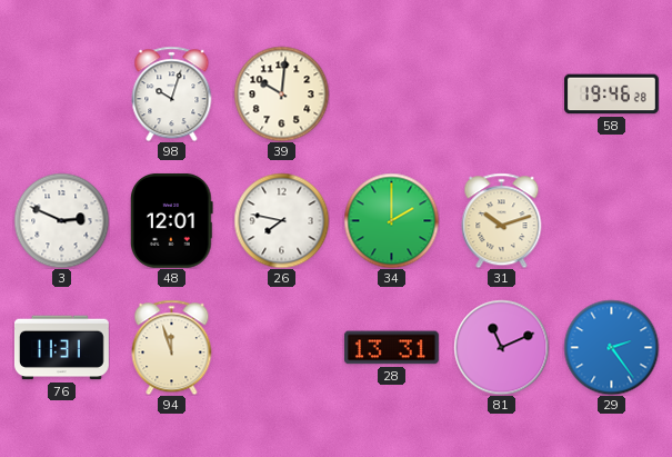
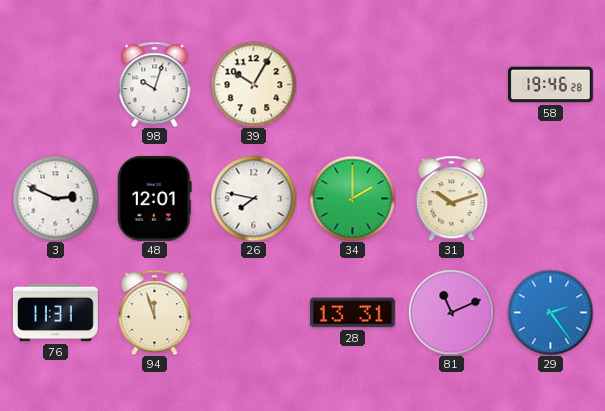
39: 10:01 -> 10:05 (253, 84)
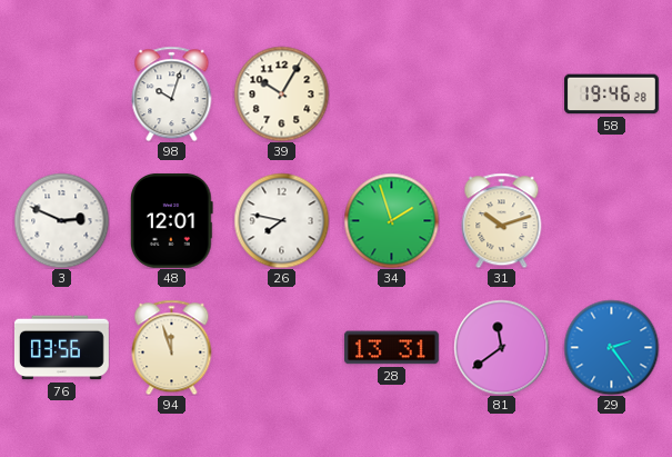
34: 2:00 -> 1:57 (391, 220)
76: 11:31 -> 03:56 (61, 348)
81: 11:11 -> 11:39 (501, 347)
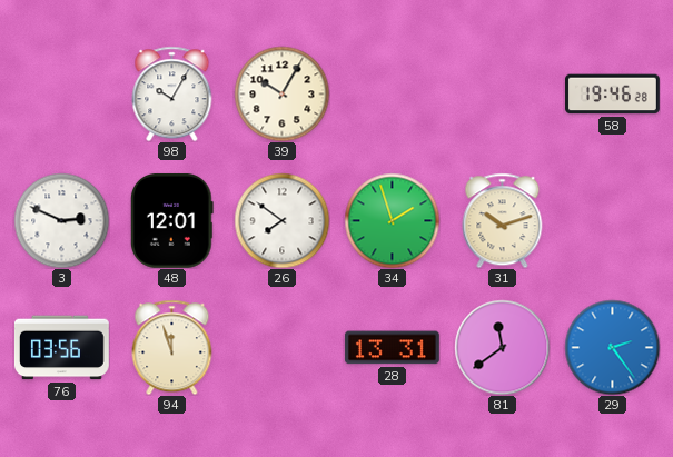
98: 10:03 -> 10:05 (172, 93)
26: 7:47 -> 7:51 (281, 220)
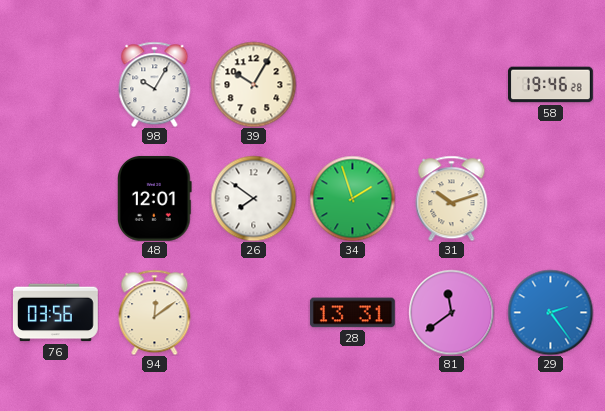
3: 2:49 -> none (61, 220)
94: 11:57 -> 12:09 (155, 312)
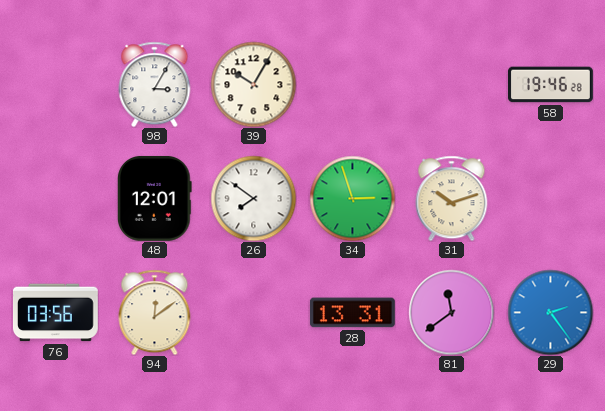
98: 10:05 -> 3:05 (155, 84)
34: 1:57 -> 2:57 (352, 198)
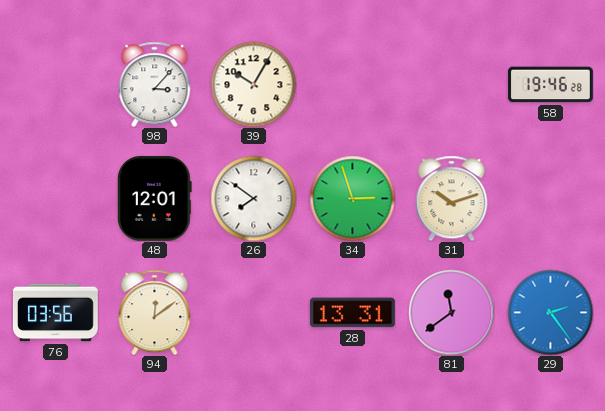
98: 3:05 -> 3:07 (155, 84)
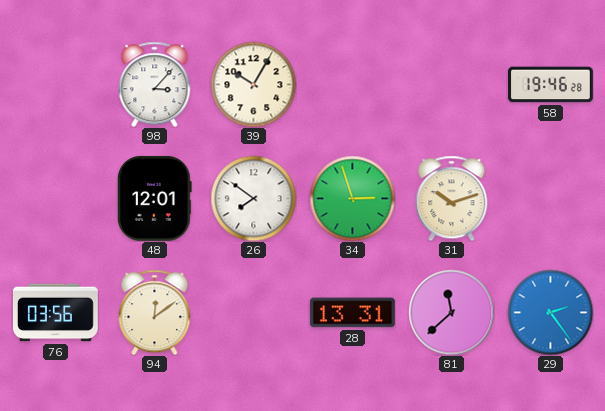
81: 11:39 -> 11:38 (451, 312)
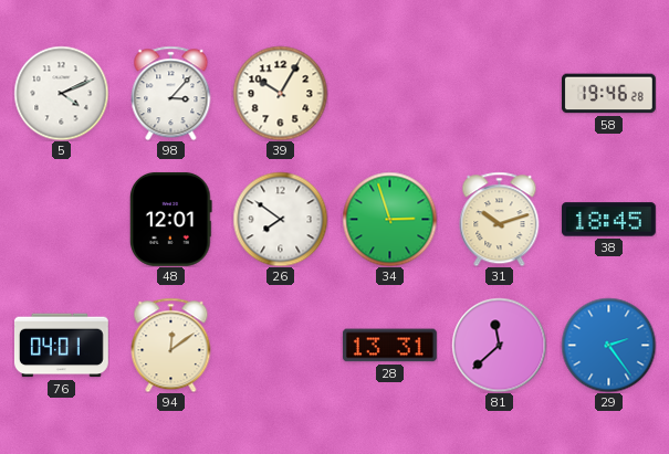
5: none -> 4:11 (61, 93)
38: none -> 18:45 (609, 220)
76: 03:56 -> 04:01 (61, 346)
